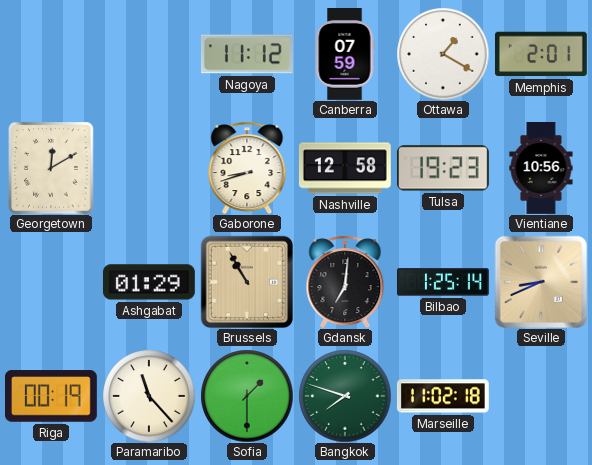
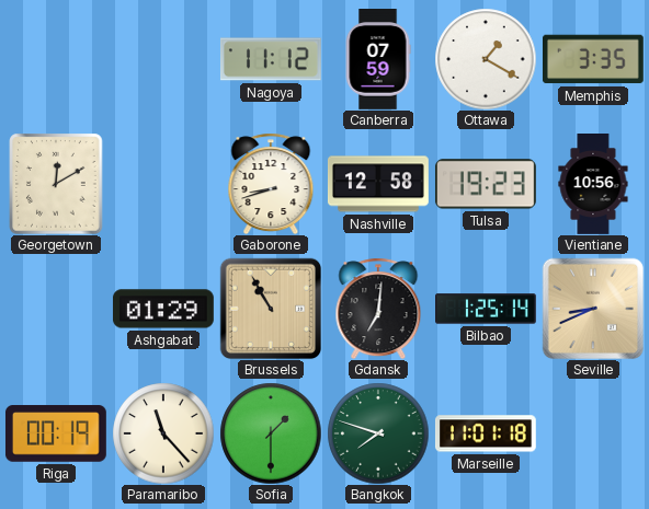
Memphis: 2:01 -> 3:35 (593, 59)
Marseille: 11:02 -> 11:01 (486, 433)
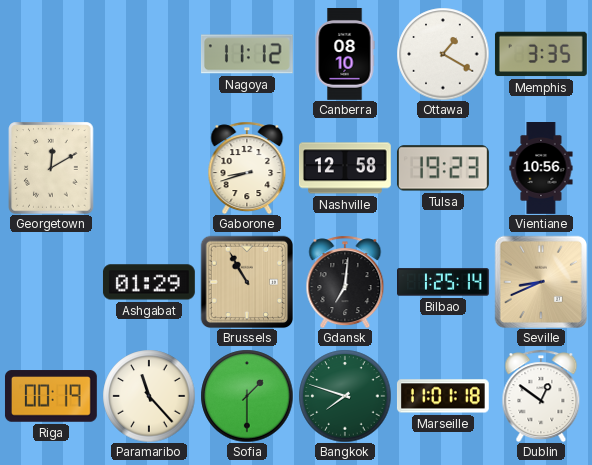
Canberra: 07:59 -> 08:10 (345, 55)
Dublin: none -> 12:51 (541, 396)
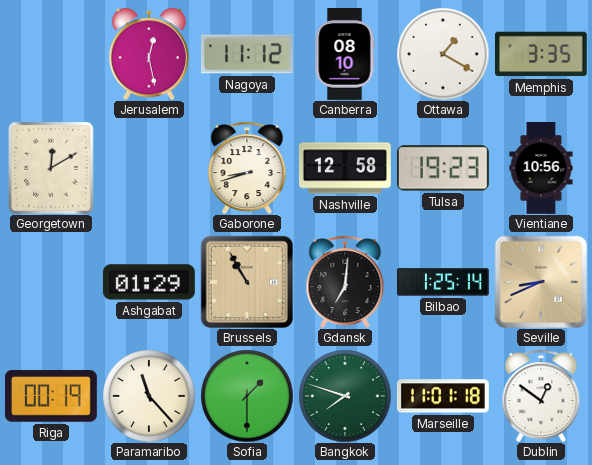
Jerusalem: none -> 12:28 (149, 54)
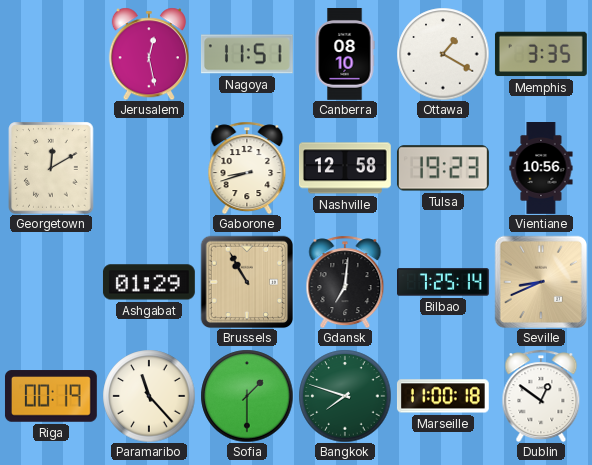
Nagoya: 11:12 -> 11:51 (247, 54)
Bilbao: 1:25 -> 7:25 (444, 282)
Marseille: 11:01 -> 11:00 (443, 396)
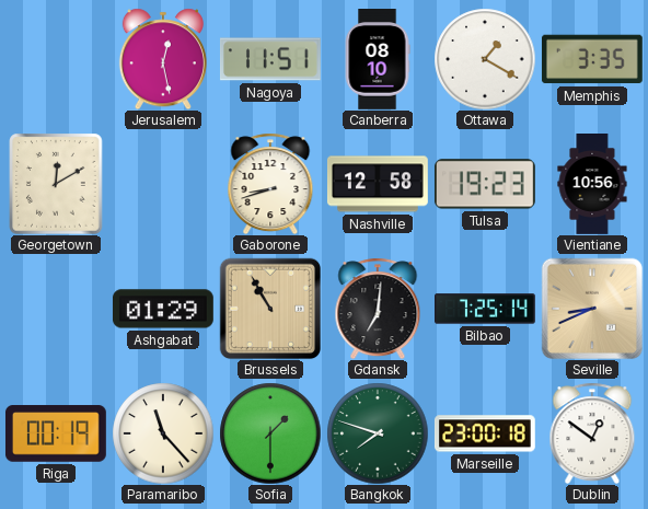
Marseille: 11:00 -> 23:00 (485, 433)
